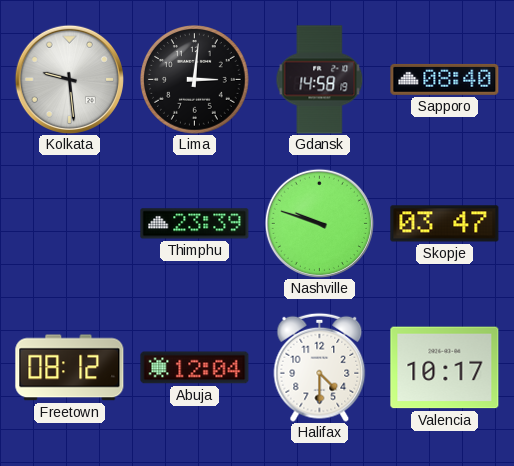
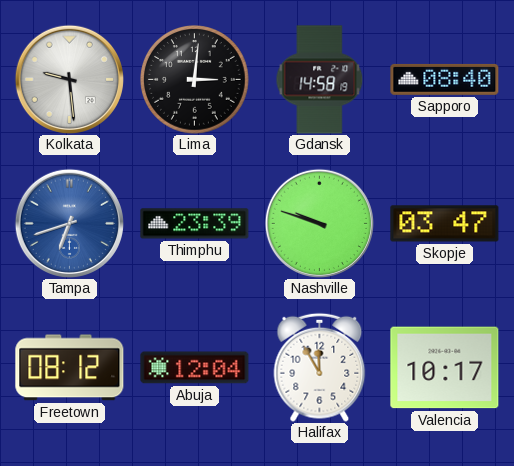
Tampa: none -> 6:42 (69, 223)
Halifax: 4:30 -> 11:55 (320, 367)
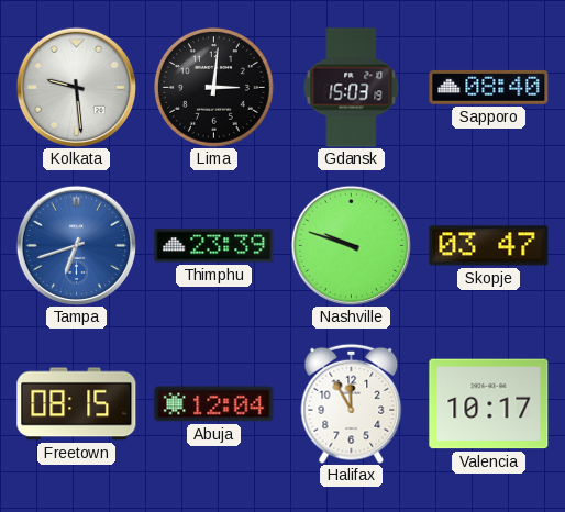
Gdansk: 14:58 -> 15:03 (352, 88)
Freetown: 08:12 -> 08:15 (77, 404)
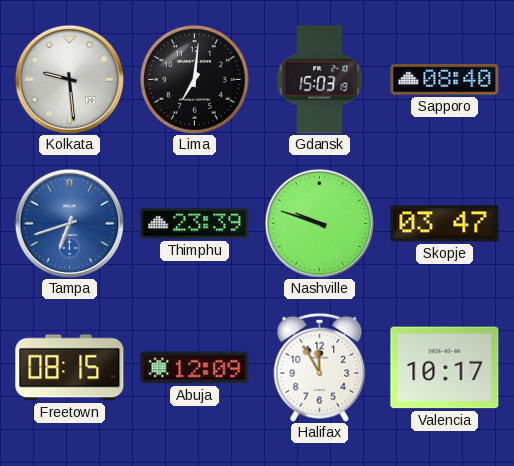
Lima: 3:01 -> 7:01 (195, 80)
Abuja: 12:04 -> 12:09 (195, 368)
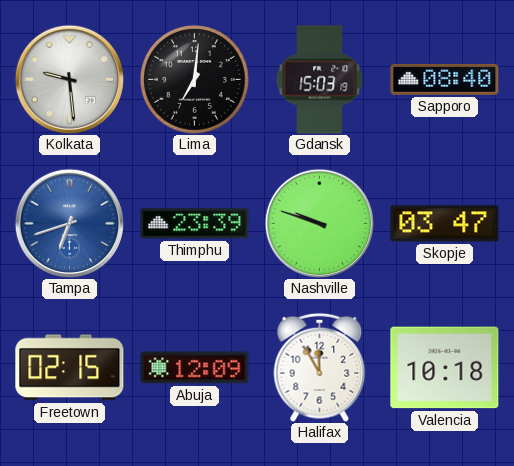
Freetown: 08:15 -> 02:15 (70, 368)
Valencia: 10:17 -> 10:18 (445, 368)
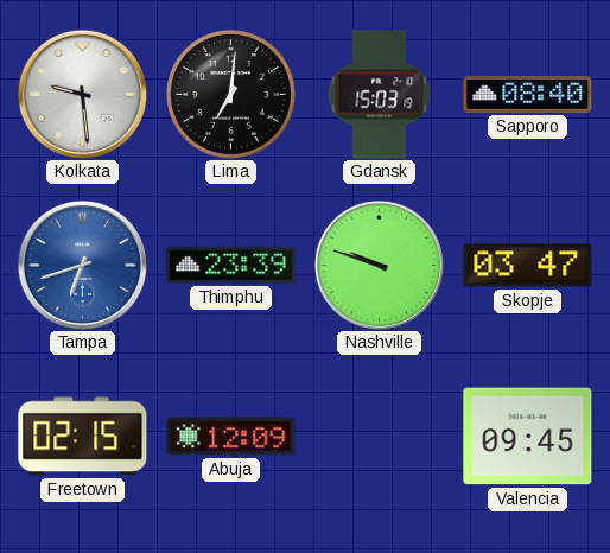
Halifax: 11:55 -> none (320, 367)
Valencia: 10:18 -> 09:45 (528, 437)
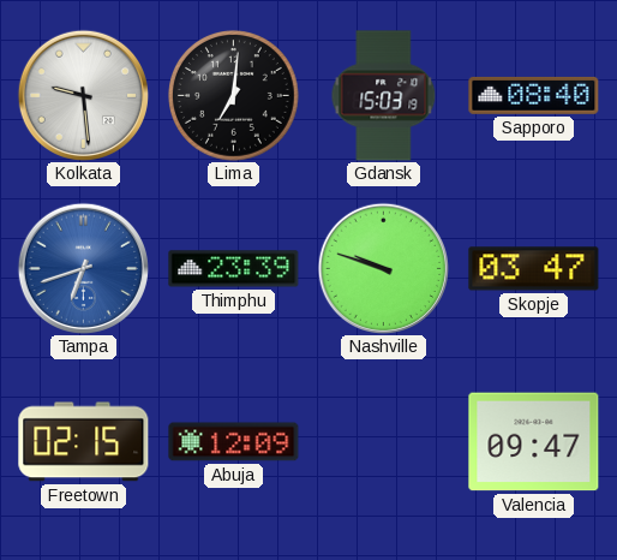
Valencia: 09:45 -> 09:47 (534, 442)
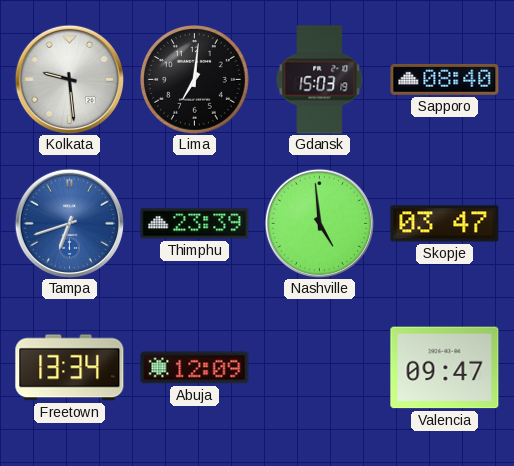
Nashville: 9:48 -> 4:59 (319, 223)
Freetown: 02:15 -> 13:34 (70, 368)
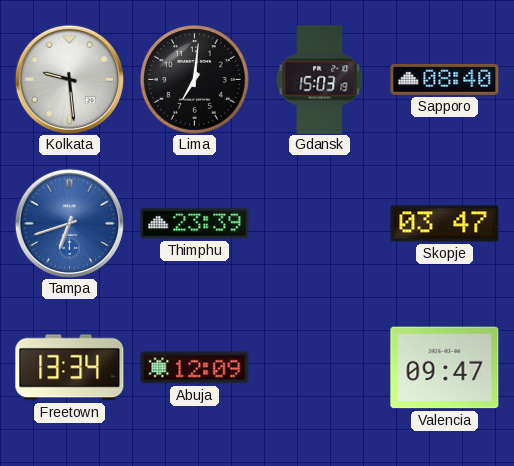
Nashville: 4:59 -> none (319, 223)
